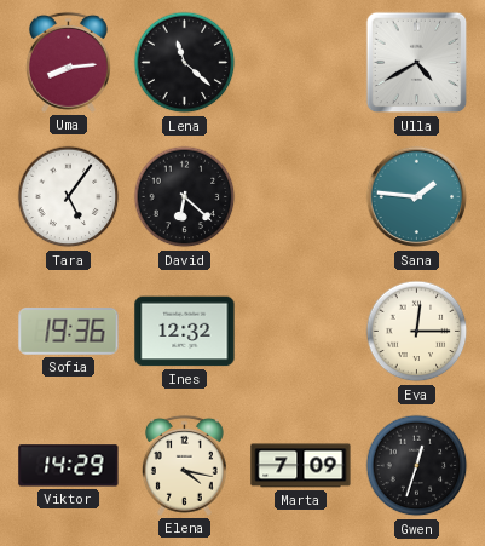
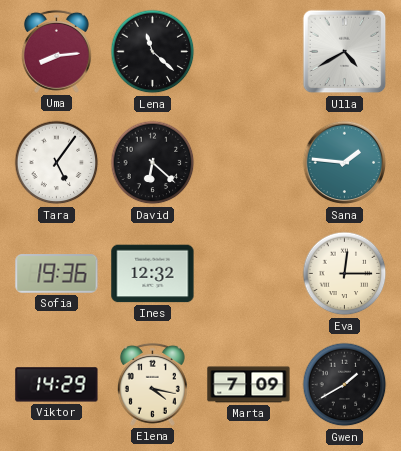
Gwen: 12:33 -> 1:40 (345, 385)
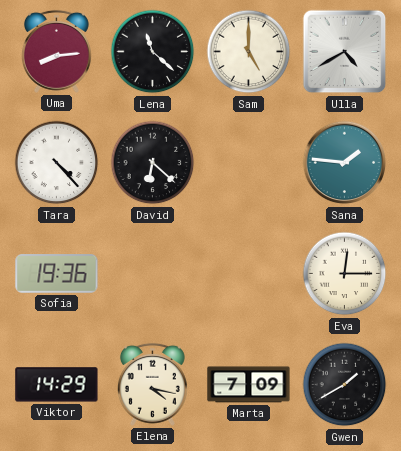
Sam: none -> 5:00 (249, 52)
Tara: 5:06 -> 4:23 (57, 163)
Ines: 12:32 -> none (153, 274)
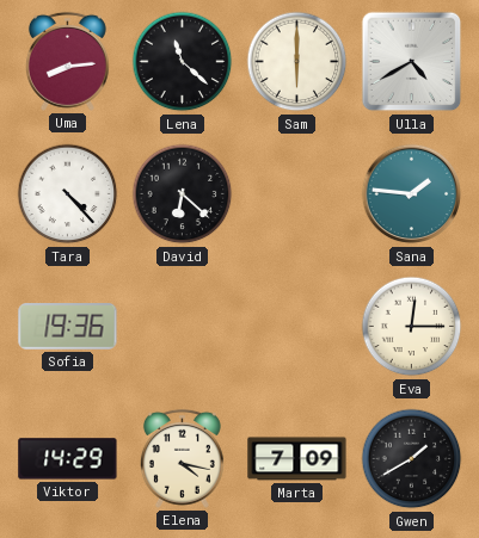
Sam: 5:00 -> 6:00 (297, 62)
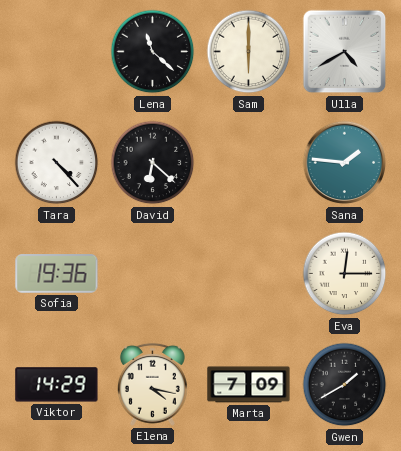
Uma: 8:14 -> none (67, 61)
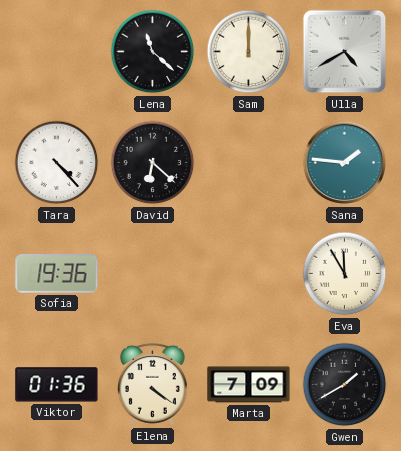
Sam: 6:00 -> 12:00 (249, 52)
Eva: 12:15 -> 11:55 (345, 274)
Viktor: 14:29 -> 01:36 (57, 385)
Elena: 4:17 -> 4:21 (152, 384)
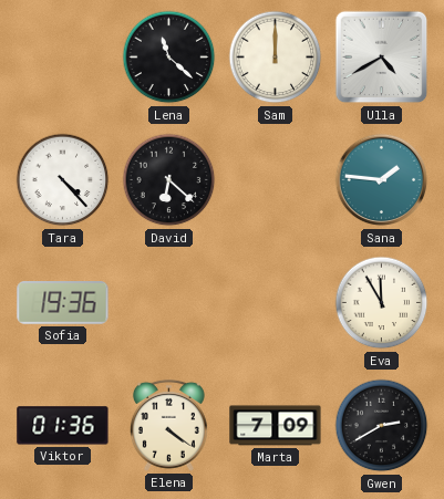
Gwen: 1:40 -> 2:40 (382, 426)
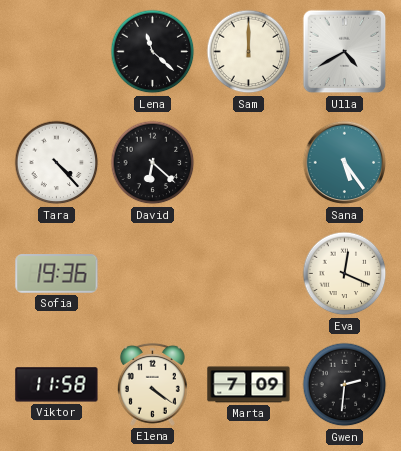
Sana: 1:46 -> 5:24 (345, 163)
Eva: 11:55 -> 12:19 (345, 274)
Viktor: 01:36 -> 11:58 (57, 385)
Gwen: 2:40 -> 2:31 (345, 385)
